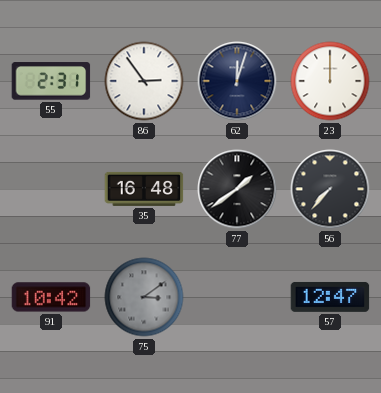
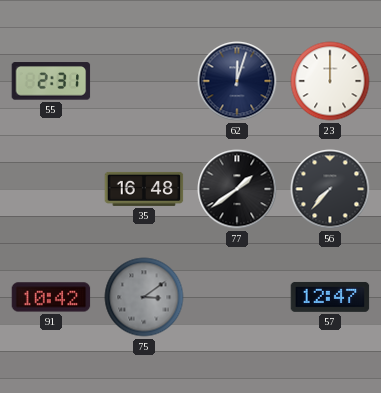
86: 2:54 -> none (144, 81)
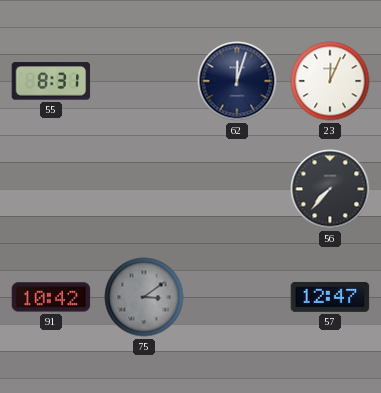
55: 2:31 -> 8:31 (51, 81)
23: 12:00 -> 12:04 (330, 81)
35: 16:48 -> none (144, 189)
77: 1:39 -> none (237, 189)
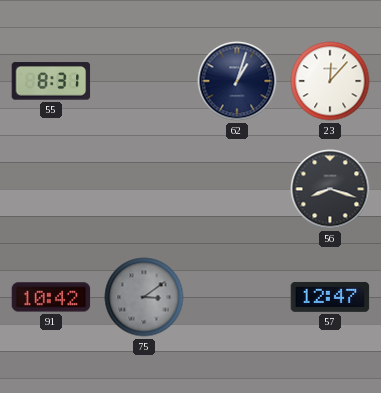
62: 12:03 -> 1:03 (237, 81)
23: 12:04 -> 12:07 (330, 81)
56: 7:37 -> 8:18 (330, 189)
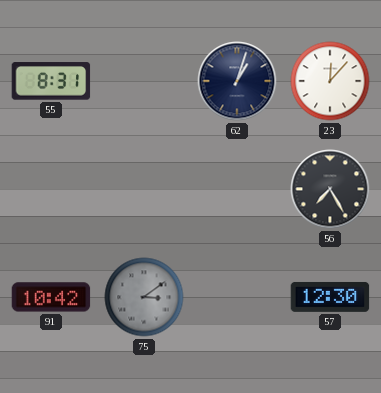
56: 8:18 -> 7:25 (330, 189)
57: 12:47 -> 12:30 (330, 297)
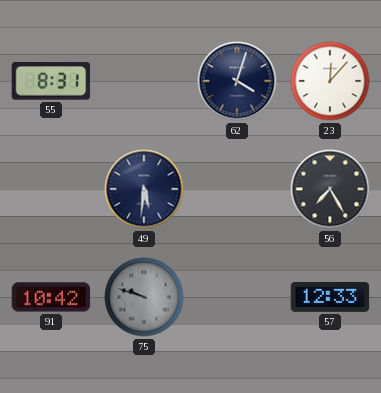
62: 1:03 -> 4:03 (237, 81)
49: none -> 5:31 (144, 189)
75: 3:09 -> 9:48 (144, 297)
57: 12:30 -> 12:33 (330, 297)
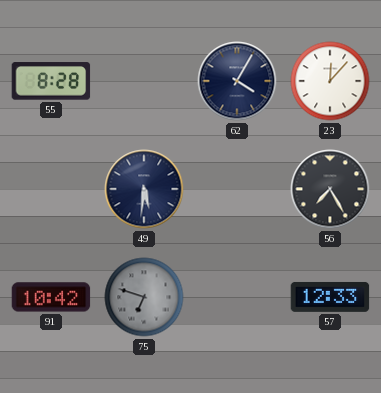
55: 8:31 -> 8:28 (51, 81)
62: 4:03 -> 4:05 (237, 81)
75: 9:48 -> 6:48 (144, 297)
